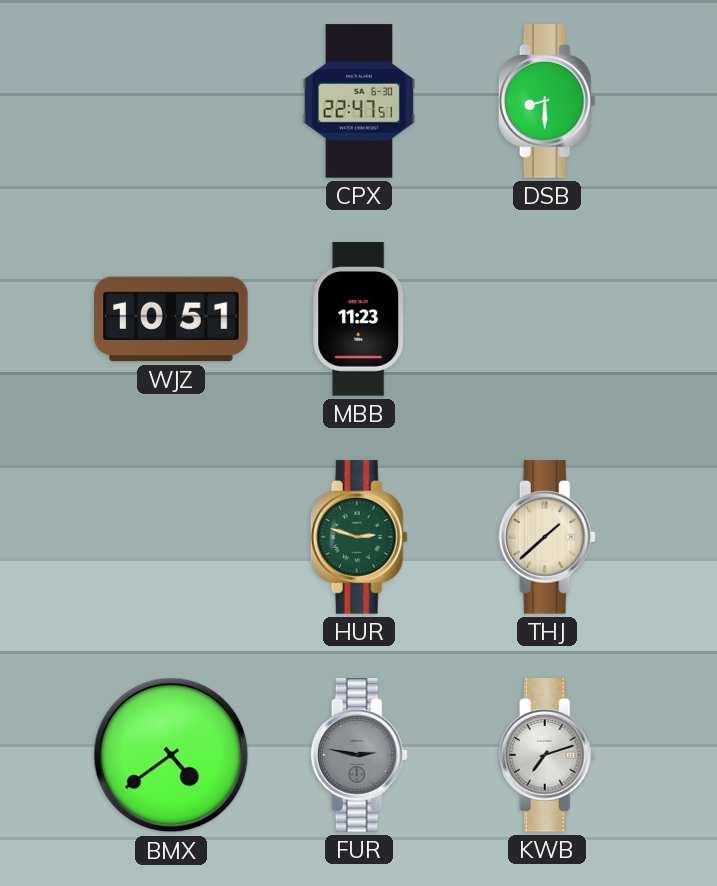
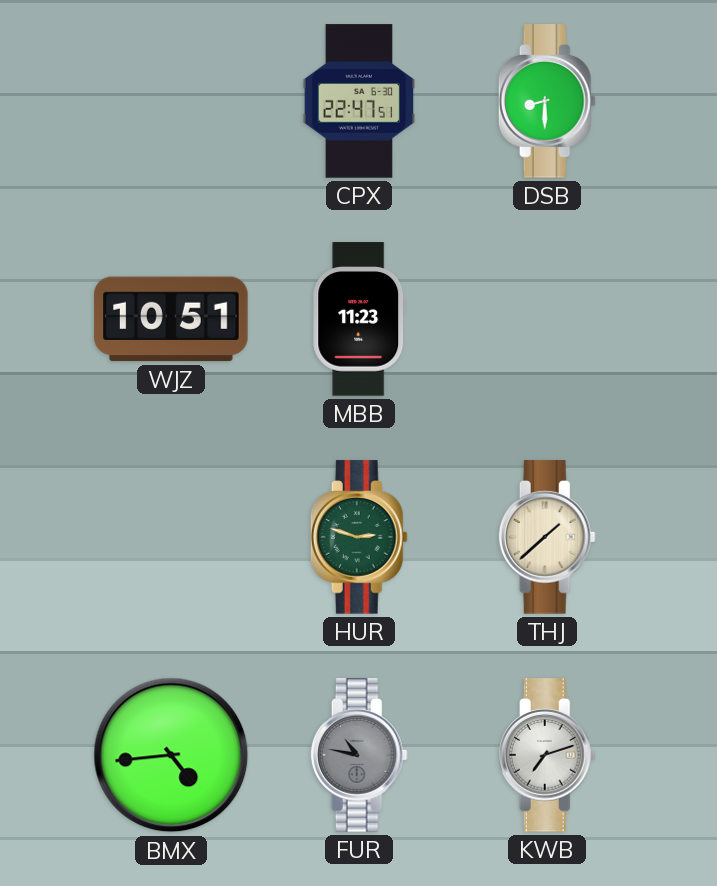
BMX: 4:39 -> 4:44 (171, 755)
FUR: 2:47 -> 10:47 (359, 755)
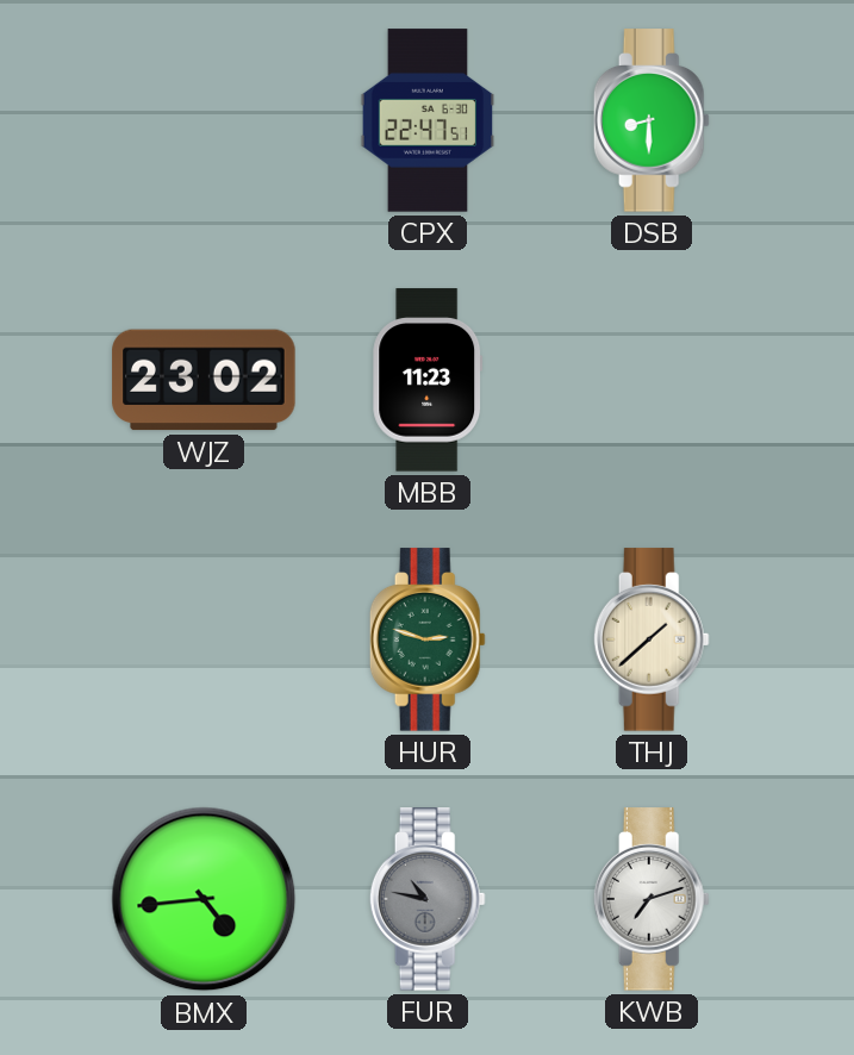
WJZ: 10:51 -> 23:02 (204, 380)
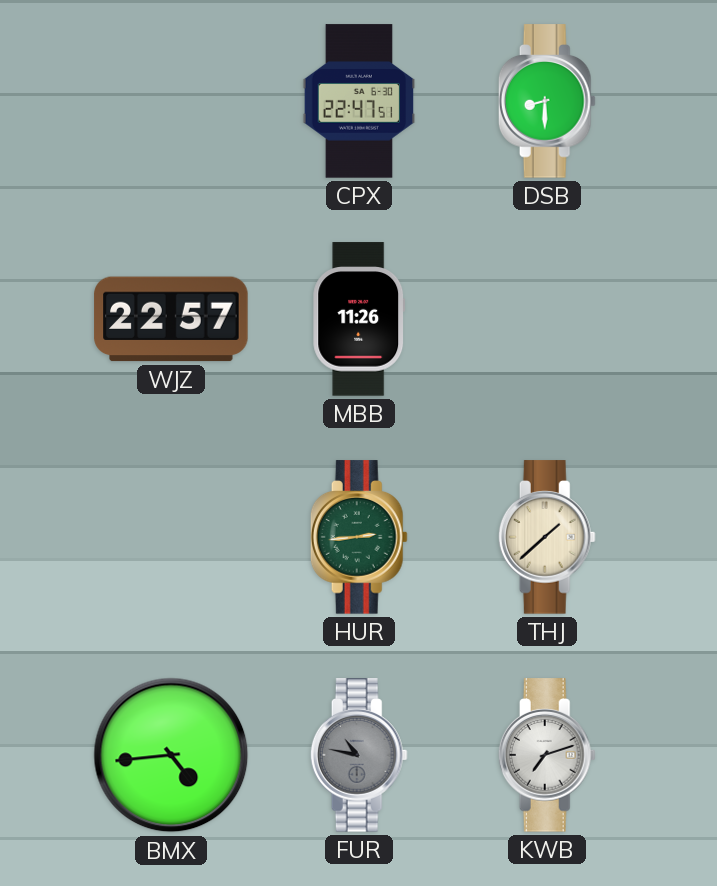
WJZ: 23:02 -> 22:57 (171, 319)
MBB: 11:23 -> 11:26 (359, 319)
HUR: 2:48 -> 2:44 (359, 537)
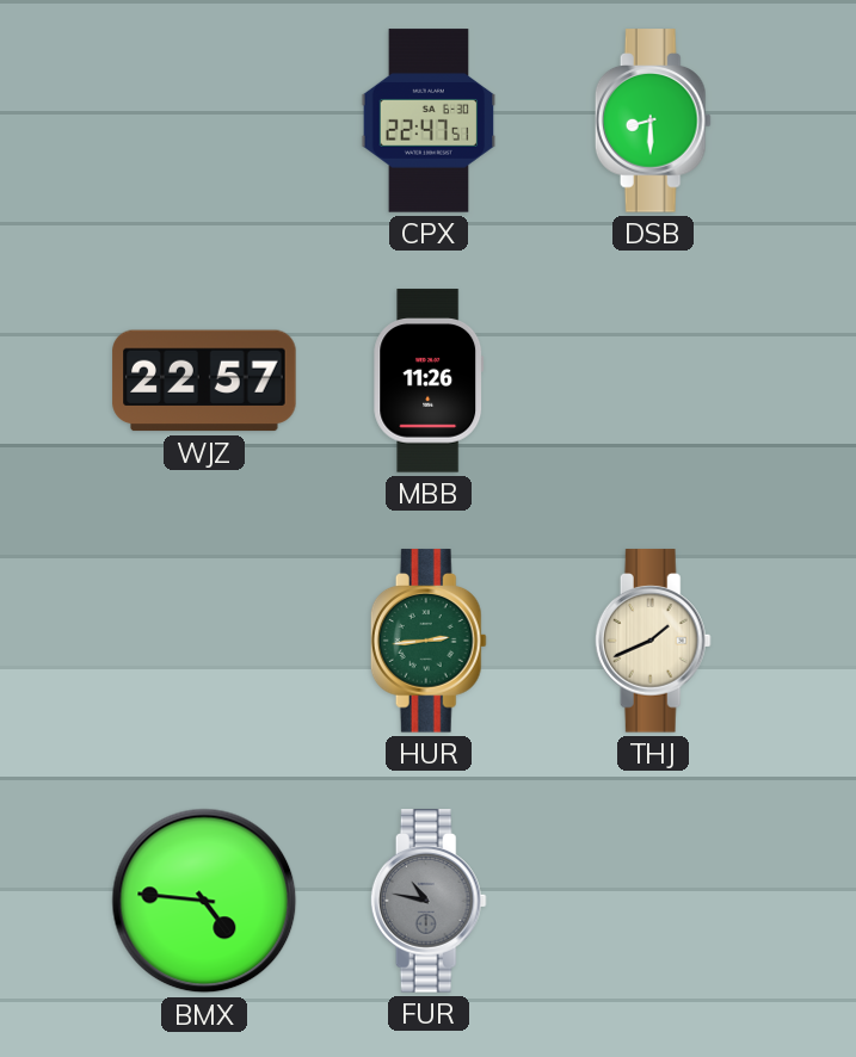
THJ: 1:38 -> 1:41 (653, 641)
BMX: 4:44 -> 4:46 (204, 901)
KWB: 7:12 -> none (547, 755)
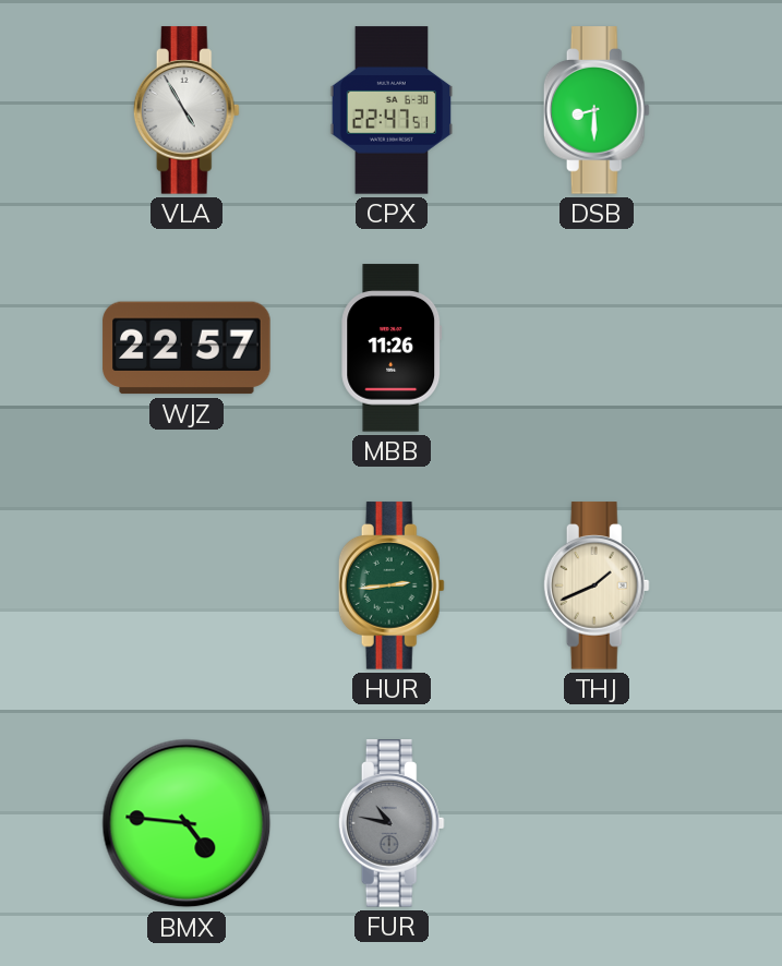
VLA: none -> 4:55 (187, 110)
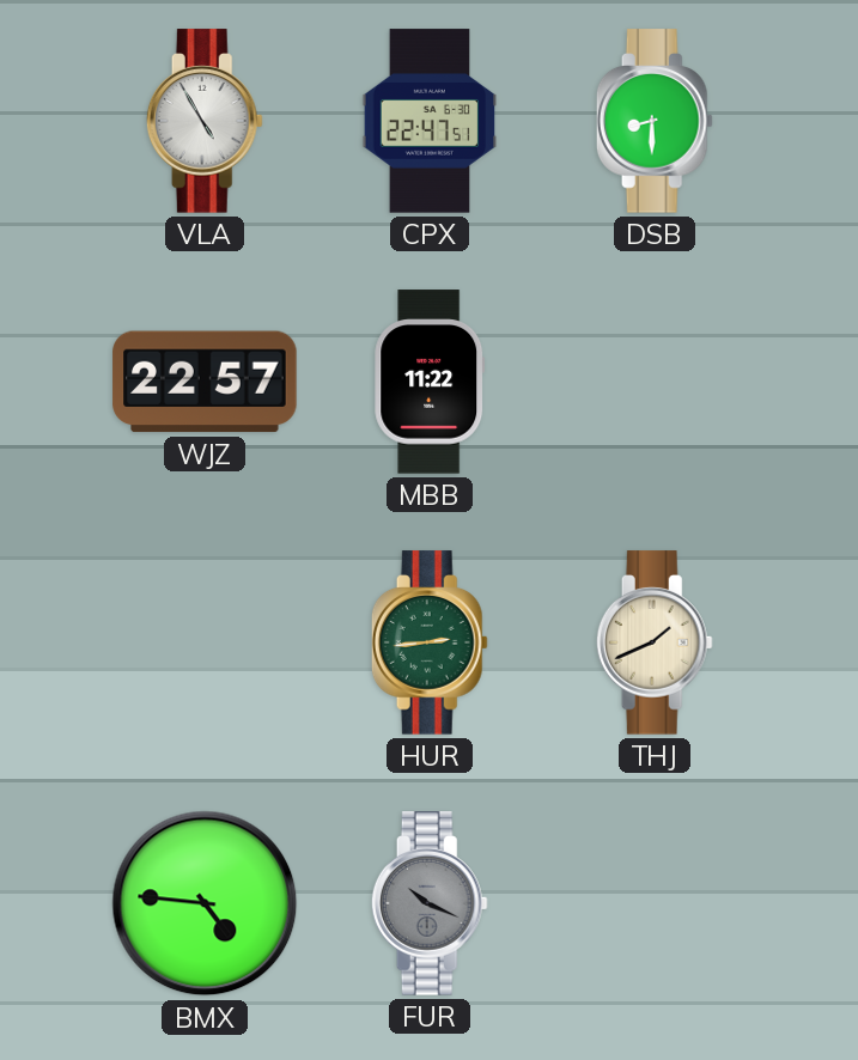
MBB: 11:26 -> 11:22 (430, 382)
FUR: 10:47 -> 10:19 (430, 903)
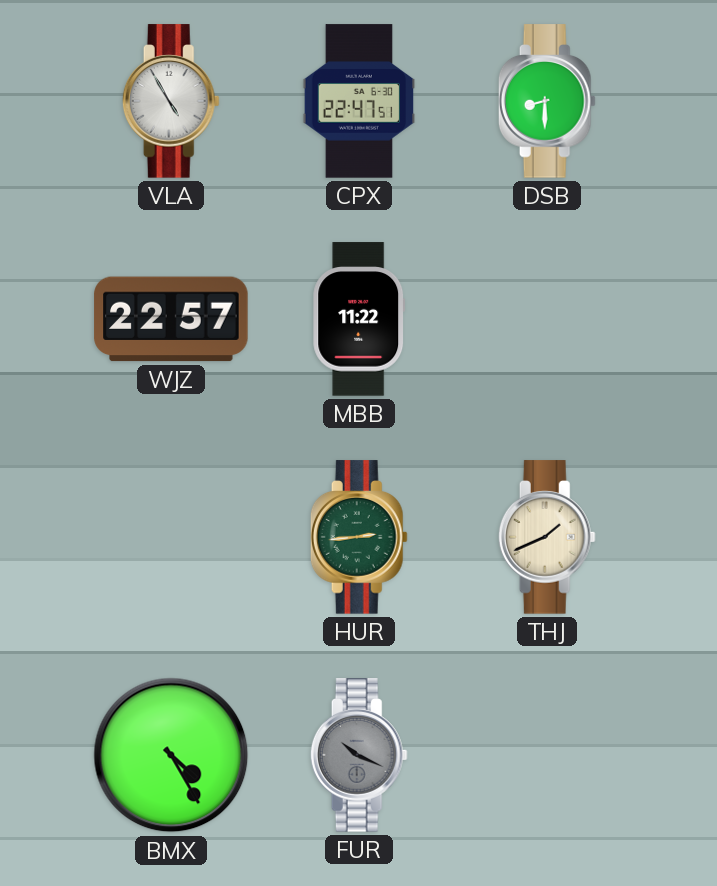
BMX: 4:46 -> 4:25 (171, 755)
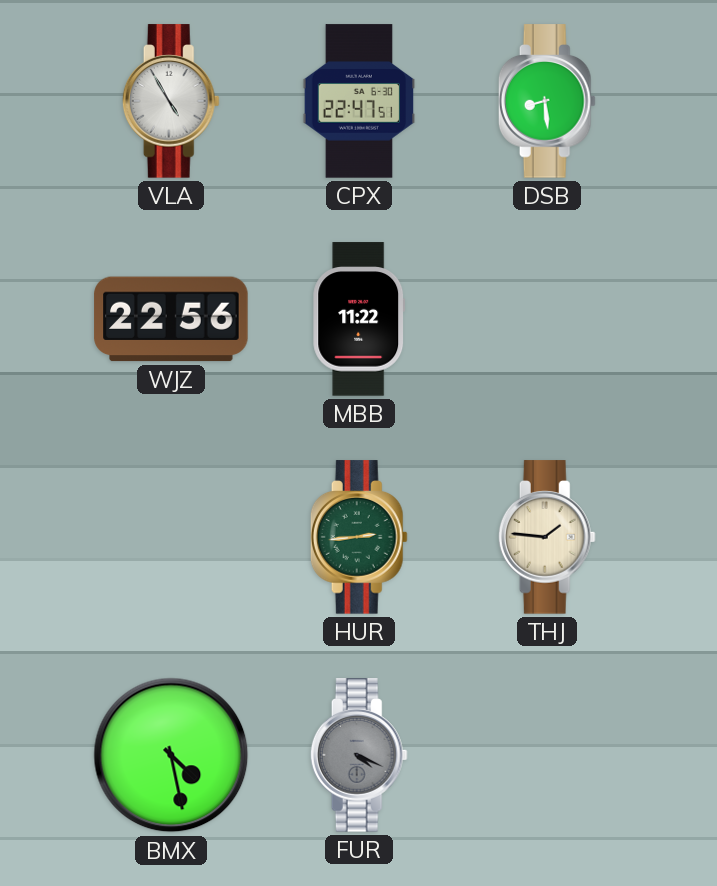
DSB: 8:30 -> 8:29 (547, 101)
WJZ: 22:57 -> 22:56 (171, 319)
THJ: 1:41 -> 1:46 (547, 537)
BMX: 4:25 -> 4:28 (171, 755)
FUR: 10:19 -> 4:19 (359, 755)
